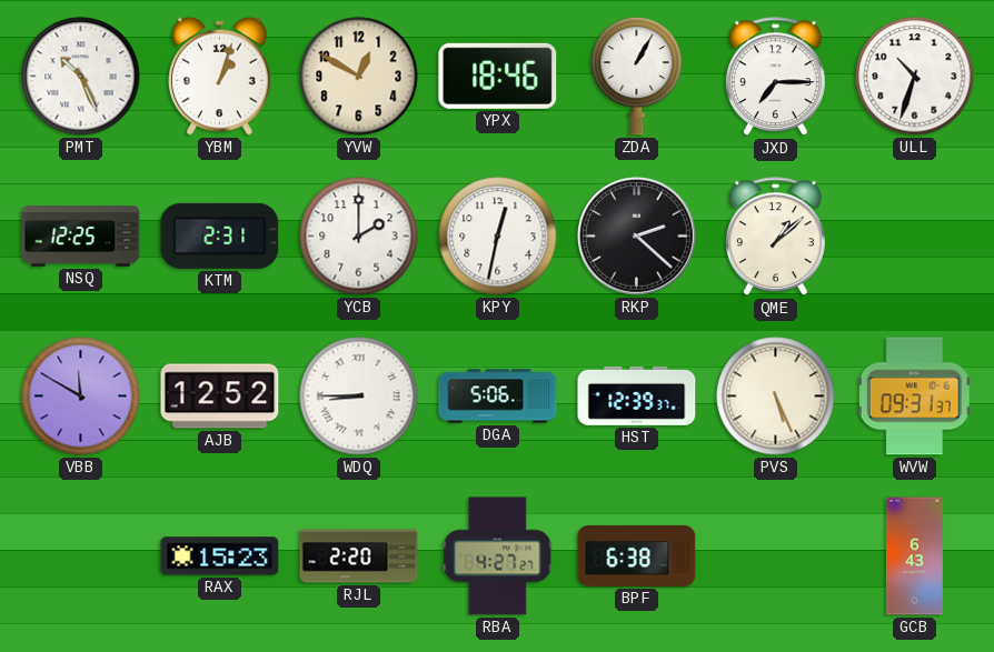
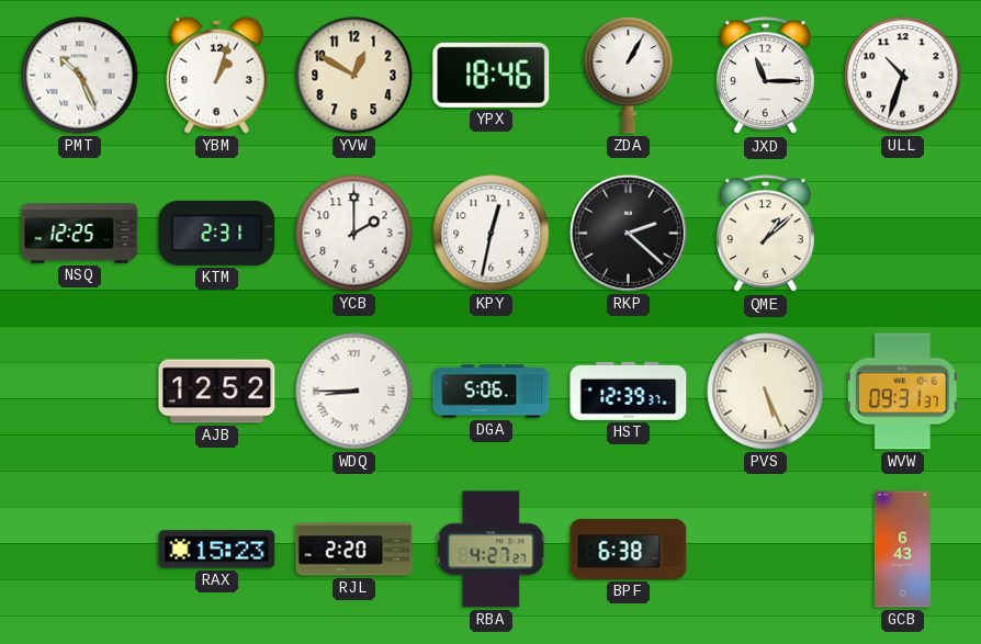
JXD: 7:15 -> 11:15 (765, 76)
VBB: 11:50 -> none (81, 397)
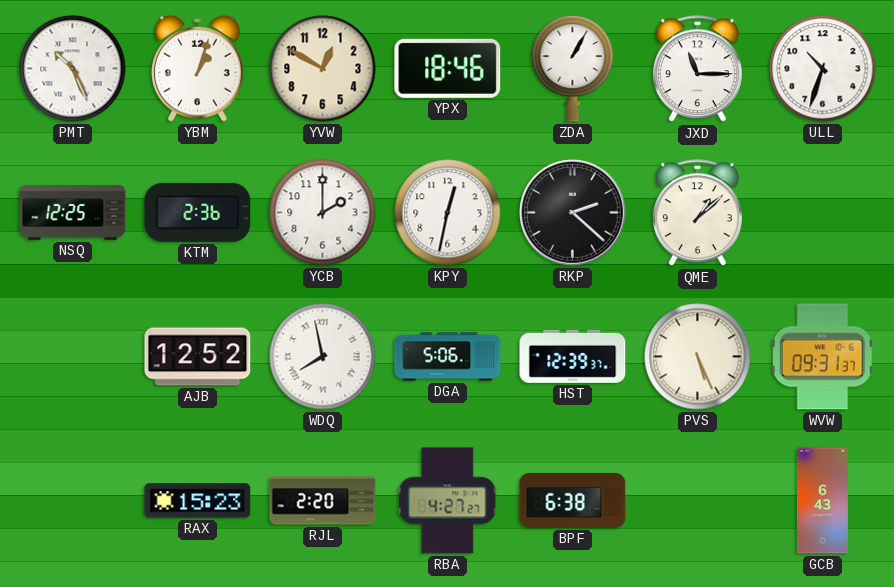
KTM: 2:31 -> 2:36 (198, 212)
WDQ: 8:45 -> 7:58 (323, 357)
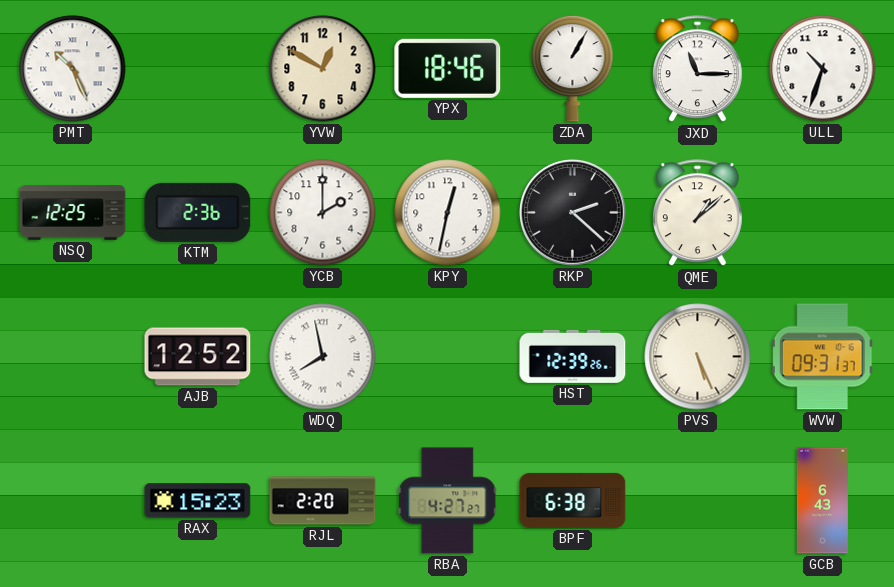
YBM: 1:03 -> none (198, 68)
DGA: 5:06 -> none (448, 357)
HST: 12:39:37 -> 12:39:26 (573, 356)
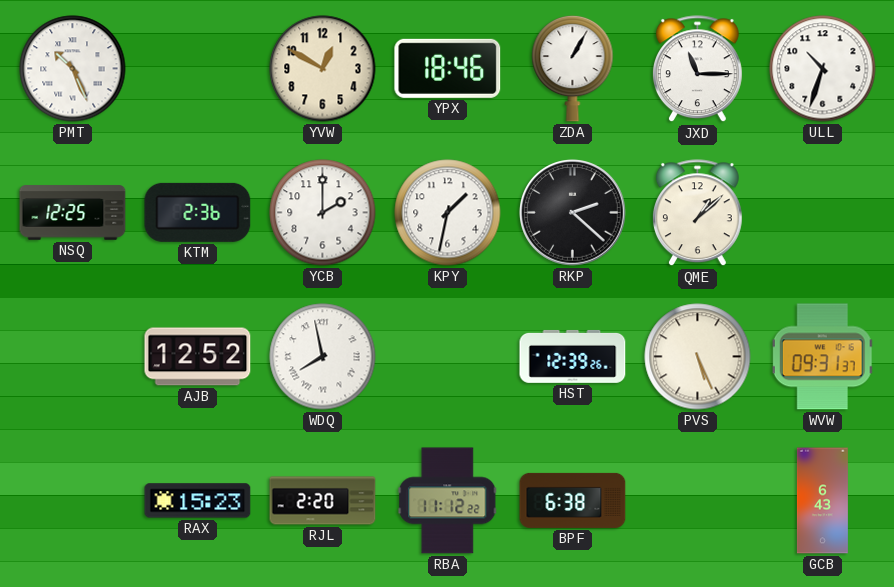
KPY: 12:32 -> 1:32 (448, 213)
RBA: 4:27 -> 11:12 (448, 501)
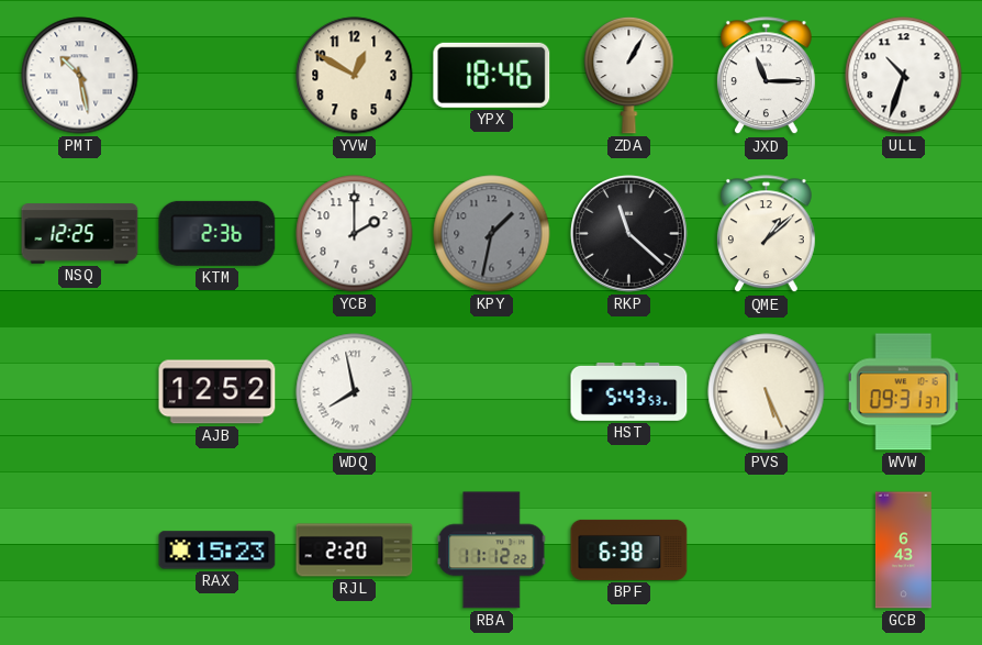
PMT: 10:26 -> 10:28 (80, 76)
KPY dial: white -> grey (492, 234)
RKP: 2:22 -> 11:22 (629, 234)
HST: 12:39 -> 5:43 (629, 391)
